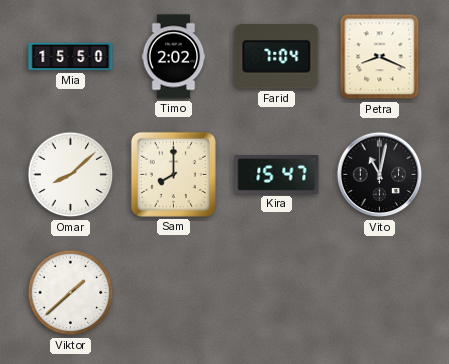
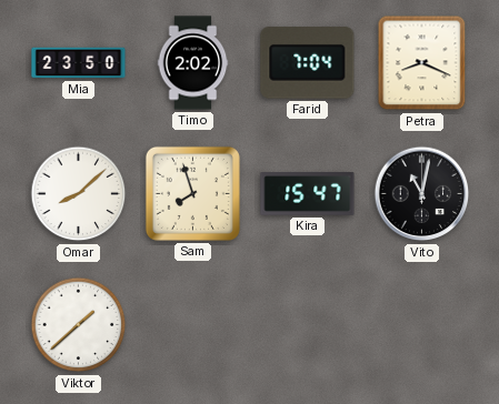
Mia: 15:50 -> 23:50 (79, 63)
Sam: 8:00 -> 7:57 (192, 193)
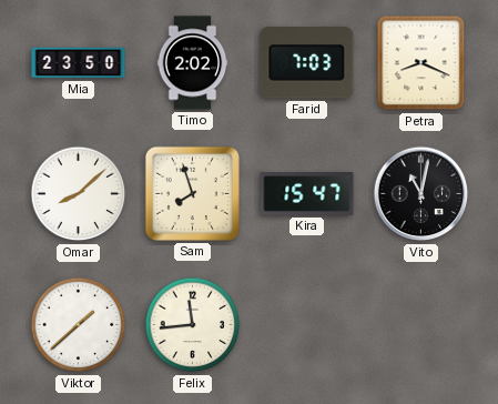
Farid: 7:04 -> 7:03 (307, 63)
Felix: none -> 11:44 (193, 325)
